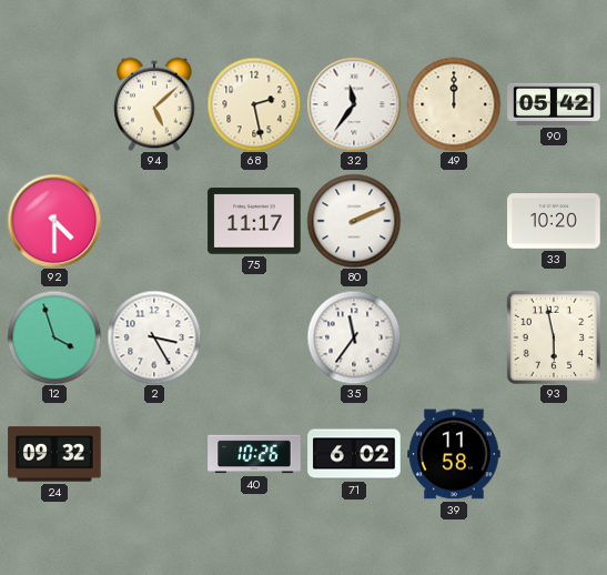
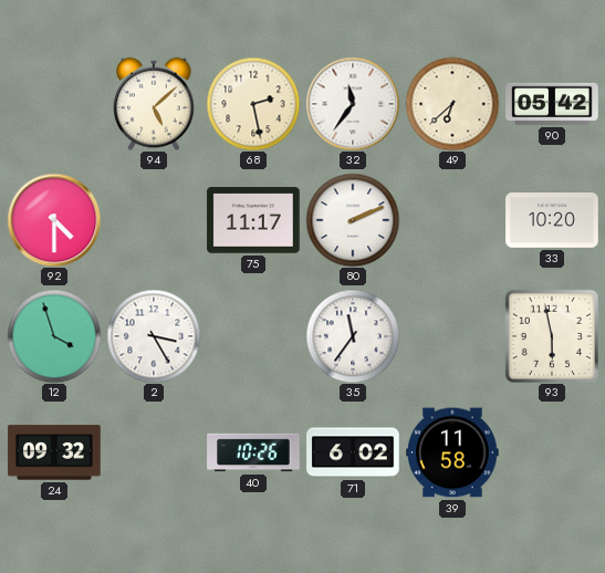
49: 12:00 -> 6:38 (452, 104)
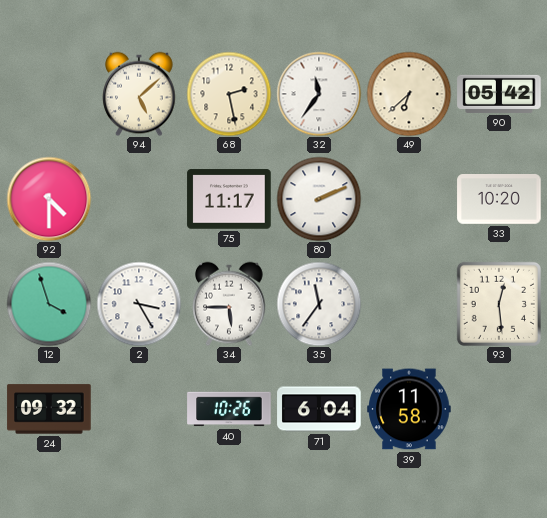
34: none -> 5:45 (229, 304)
93: 5:58 -> 12:29 (499, 304)
71: 6:02 -> 6:04 (319, 409)
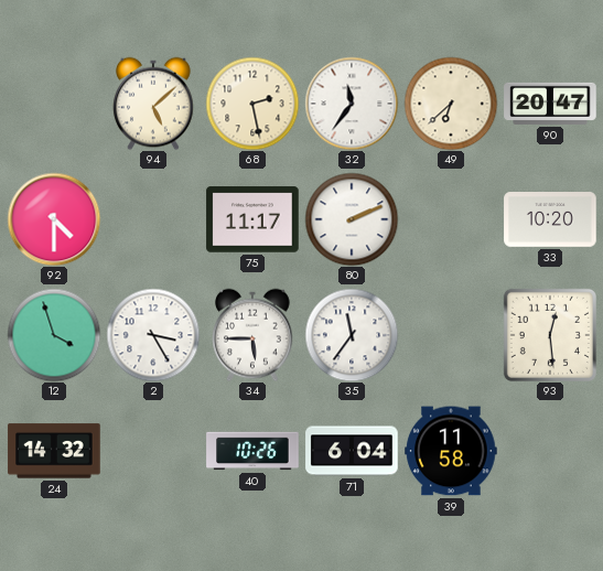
90: 05:42 -> 20:47 (550, 104)
24: 09:32 -> 14:32 (54, 451)
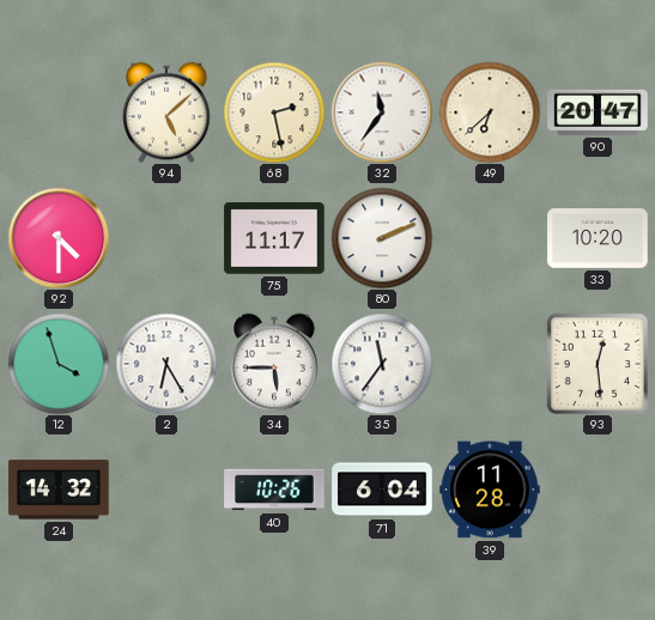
2: 3:25 -> 6:25 (166, 364)
39: 11:58 -> 11:28 (490, 490)
